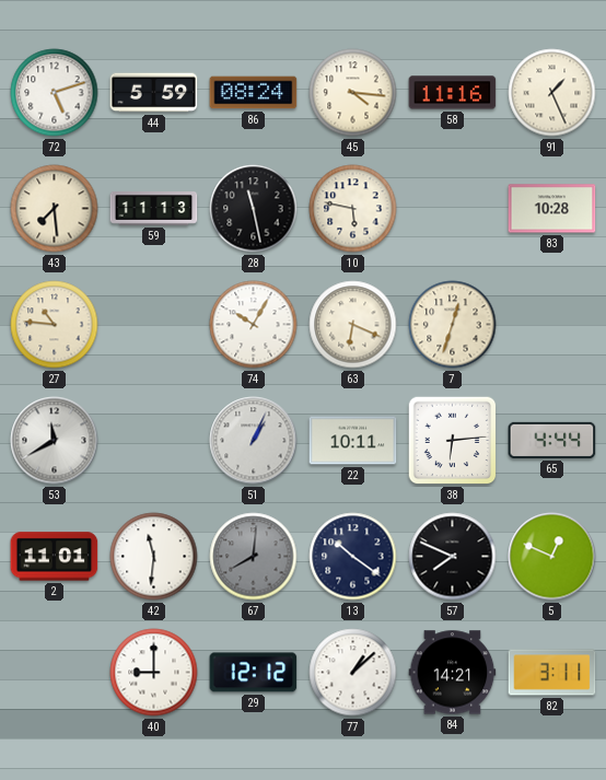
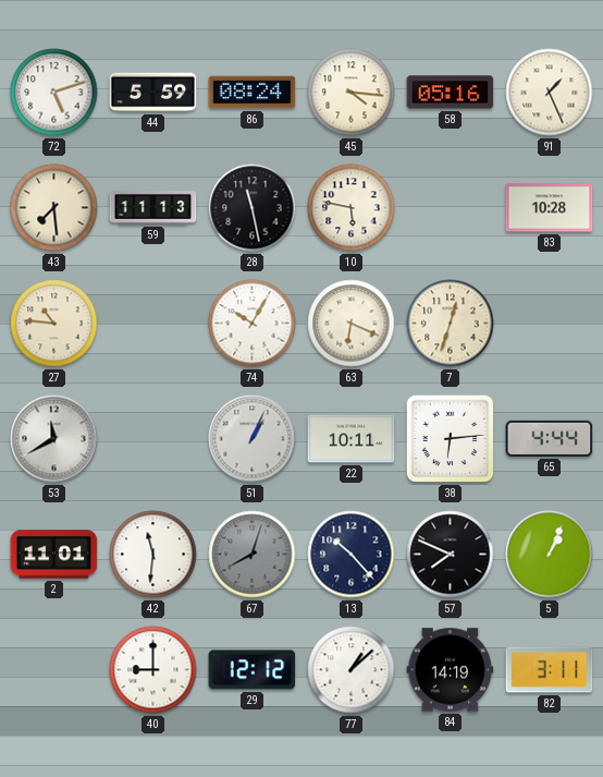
58: 11:16 -> 05:16 (451, 93)
67: 8:01 -> 8:03 (253, 555)
13: 10:21 -> 10:23 (352, 555)
5: 12:49 -> 1:04 (550, 555)
84: 14:21 -> 14:19 (451, 670)
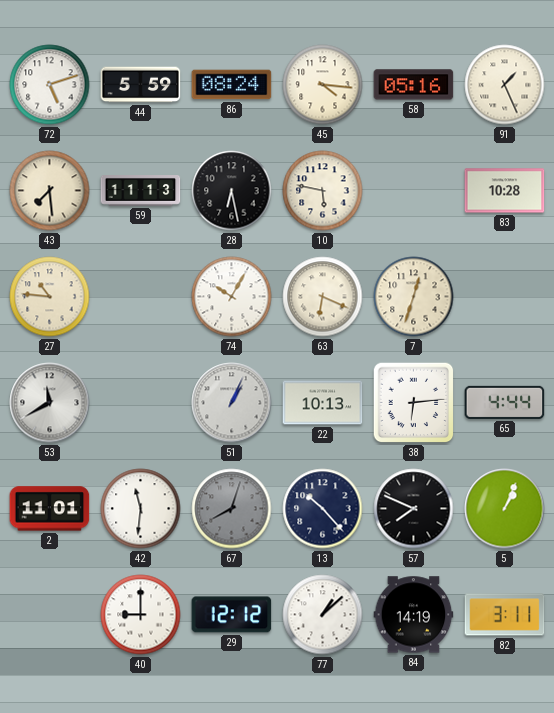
28: 11:28 -> 6:28 (232, 191)
22: 10:11 -> 10:13 (323, 403)
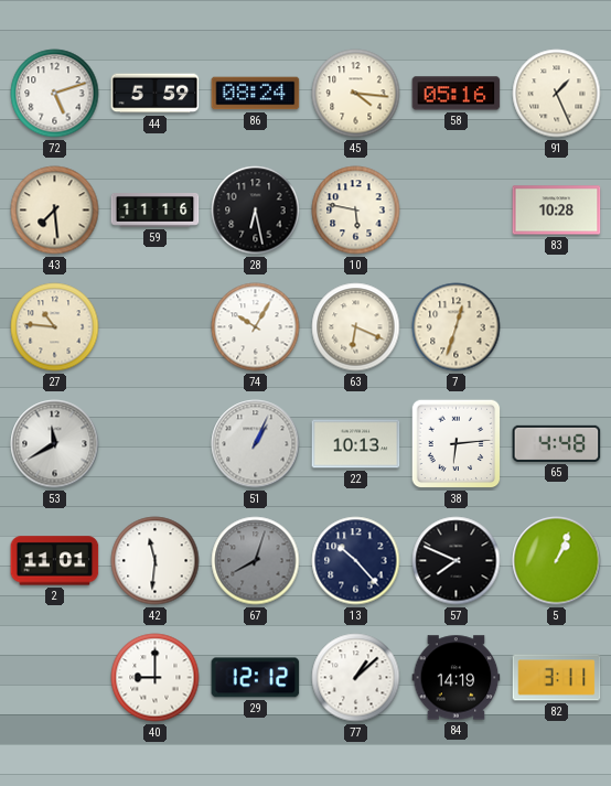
59: 11:13 -> 11:16 (156, 211)
65: 4:44 -> 4:48 (557, 443)
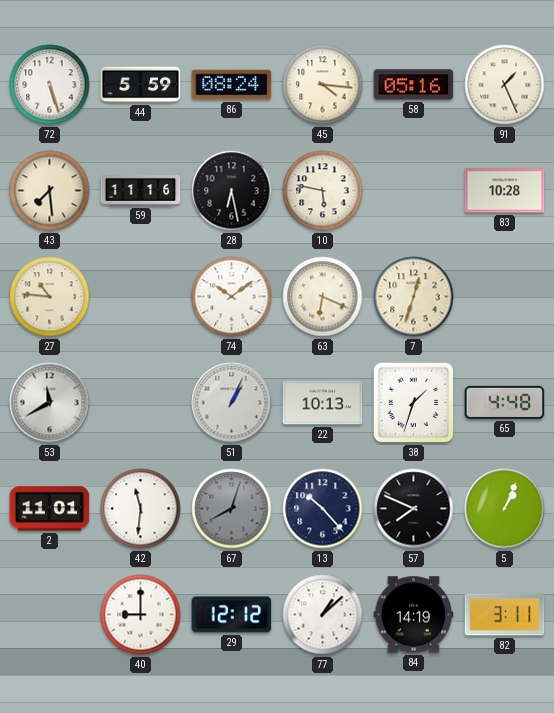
72: 5:12 -> 5:27 (50, 85)
74: 10:05 -> 10:09 (232, 297)
38: 6:14 -> 1:33 (414, 403)
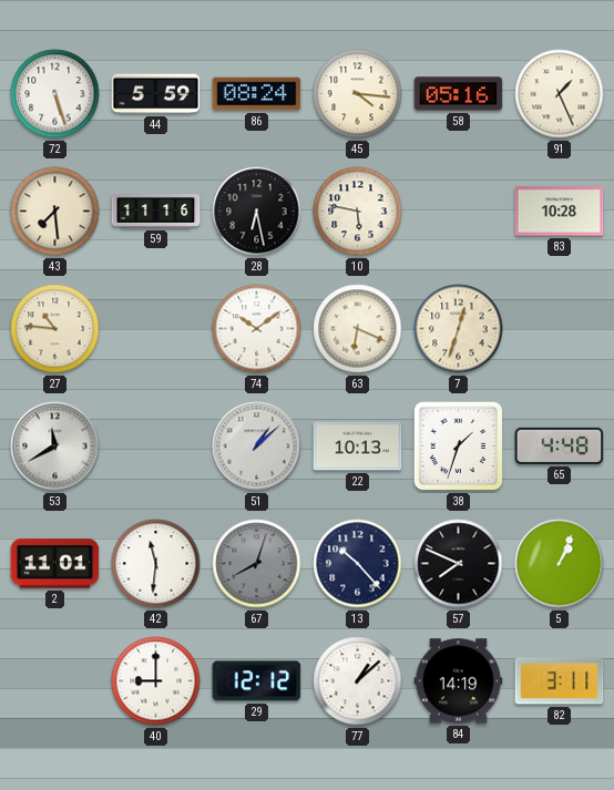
51: 1:04 -> 1:08 (257, 447)
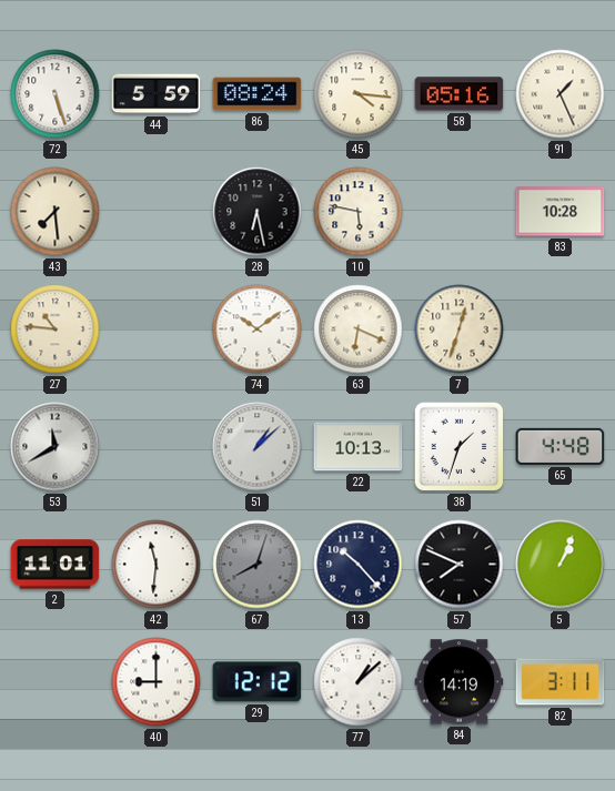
59: 11:16 -> none (156, 212)
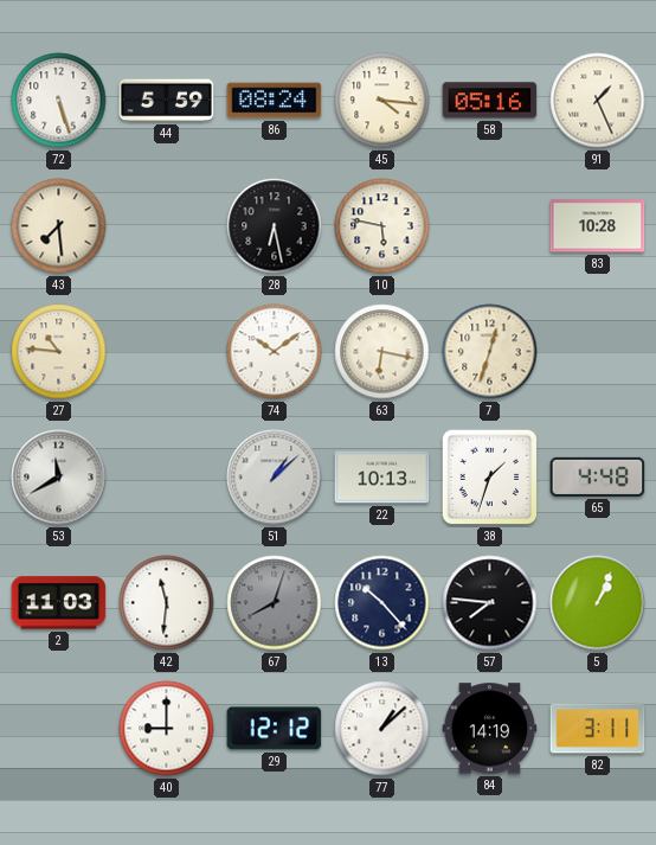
63: 6:19 -> 6:17 (382, 352)
2: 11:01 -> 11:03 (59, 603)
57: 7:49 -> 7:46 (490, 603)
